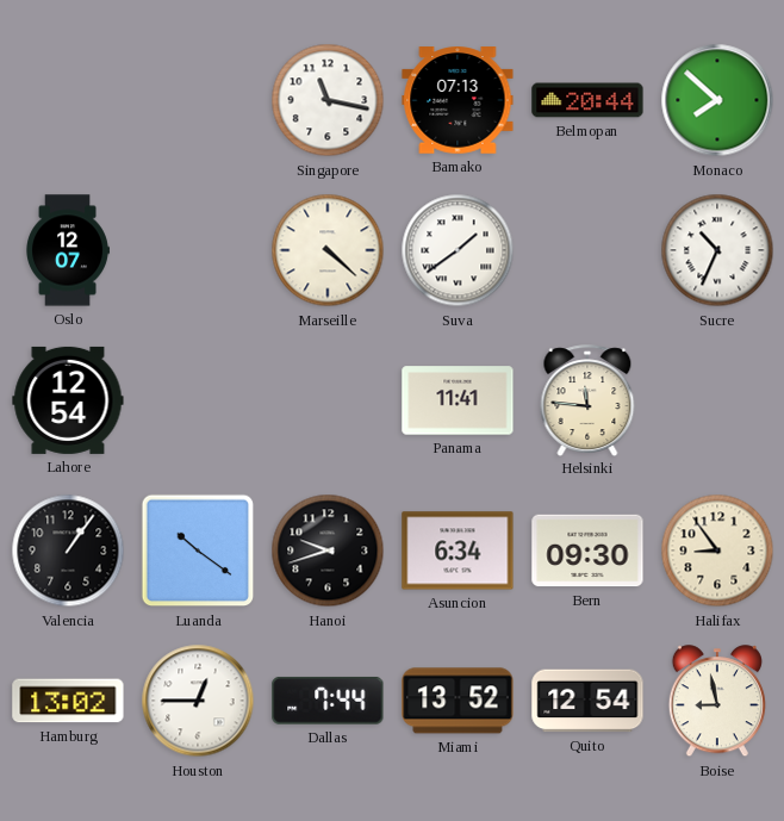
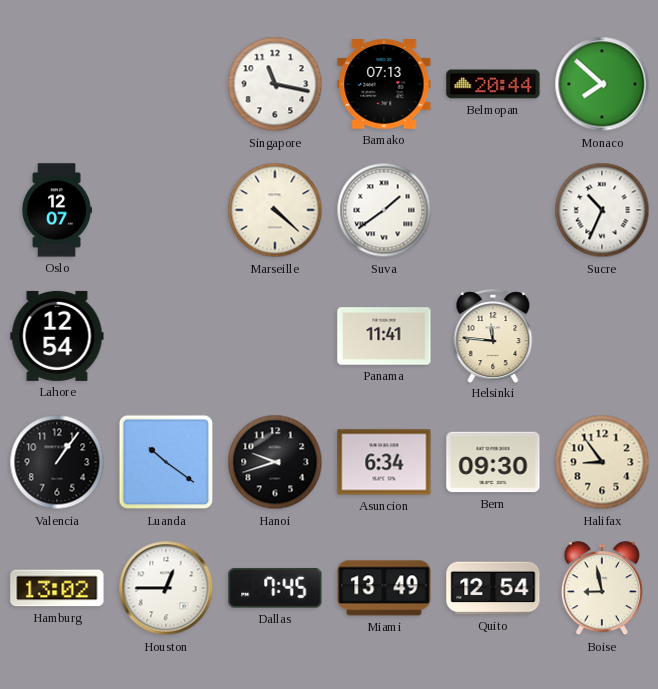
Dallas: 7:44 -> 7:45 (275, 588)
Miami: 13:52 -> 13:49 (384, 588)
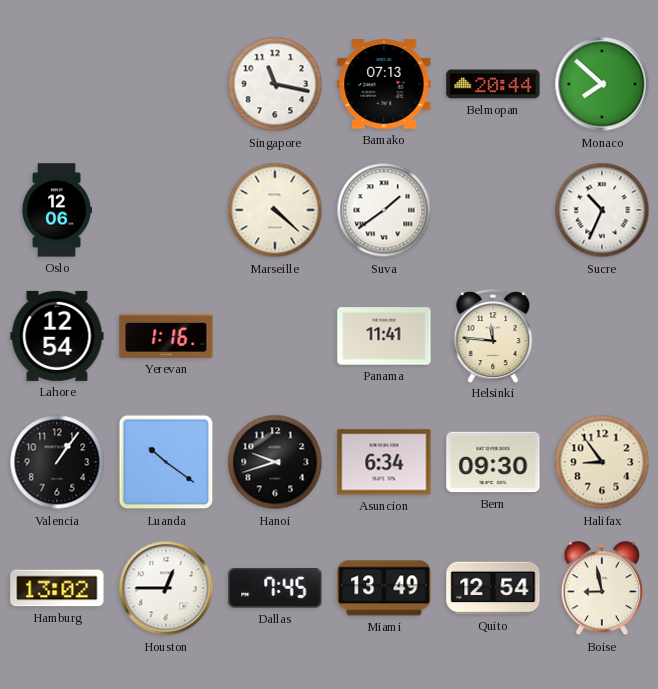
Oslo: 12:07 -> 12:06 (57, 210)
Yerevan: none -> 1:16 (166, 336)
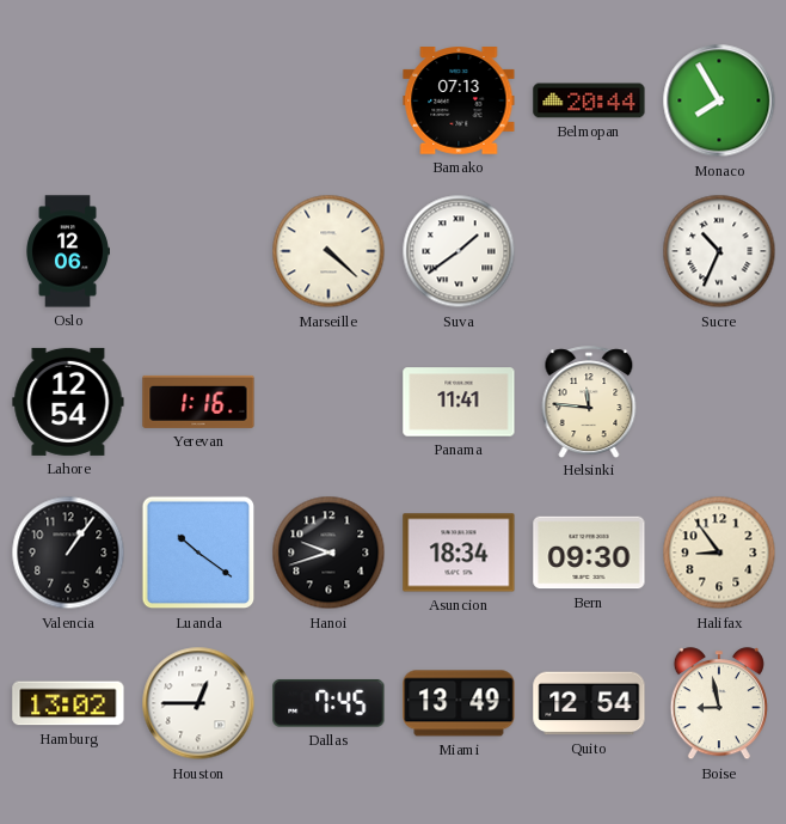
Singapore: 11:17 -> none (275, 84)
Monaco: 7:52 -> 7:55 (719, 100)
Asuncion: 6:34 -> 18:34 (459, 553)
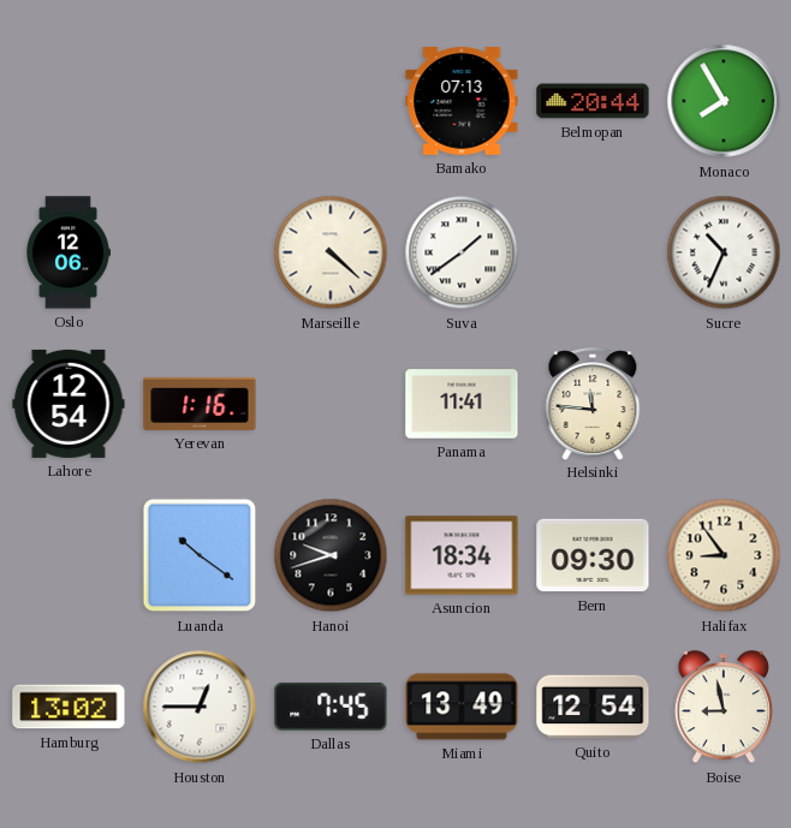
Valencia: 1:06 -> none (68, 553)
